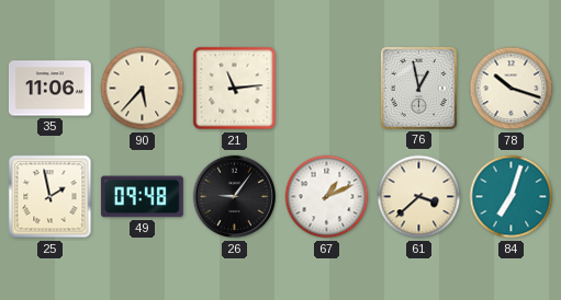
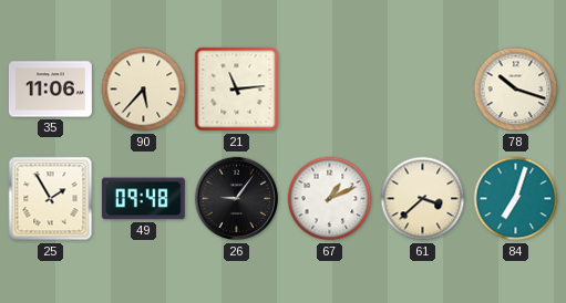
76: 12:58 -> none (418, 88)
25: 1:58 -> 1:55 (51, 199)
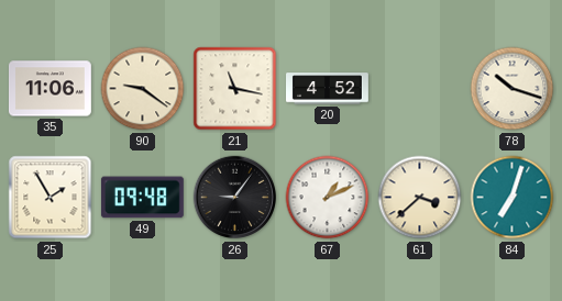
90: 5:37 -> 9:21 (143, 89)
21: 11:14 -> 11:17 (235, 89)
20: none -> 4:52 (328, 89)
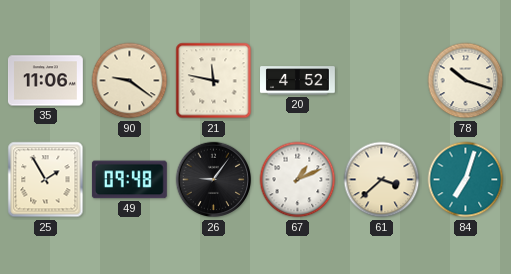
21: 11:17 -> 11:47 (214, 81)
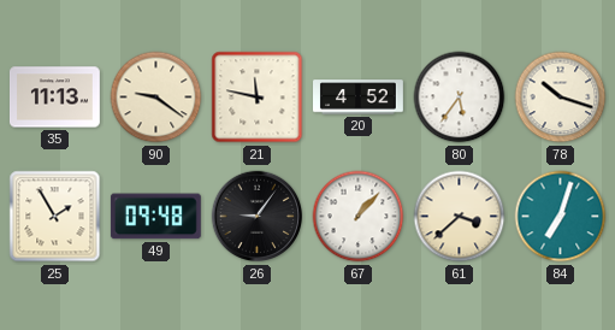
35: 11:06 -> 11:13 (54, 98)
80: none -> 5:36 (460, 98)
67: 1:11 -> 1:07 (359, 217)
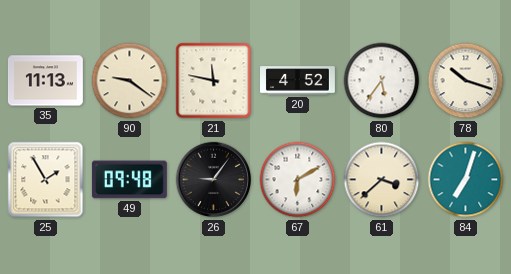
67: 1:07 -> 6:10 (298, 180)
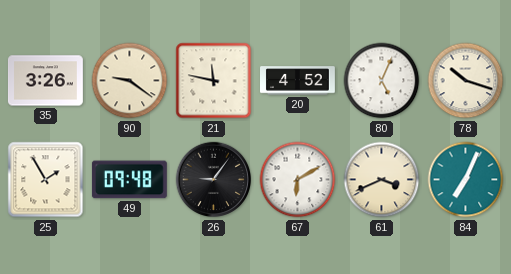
35: 11:13 -> 3:26 (45, 81)
80: 5:36 -> 5:04 (382, 81)
61: 3:38 -> 3:41 (382, 180)
84: 7:03 -> 7:04 (466, 180)
